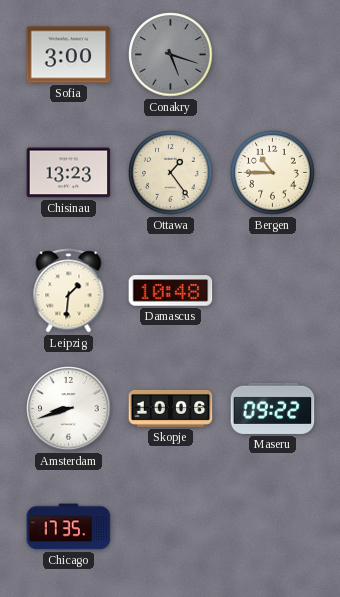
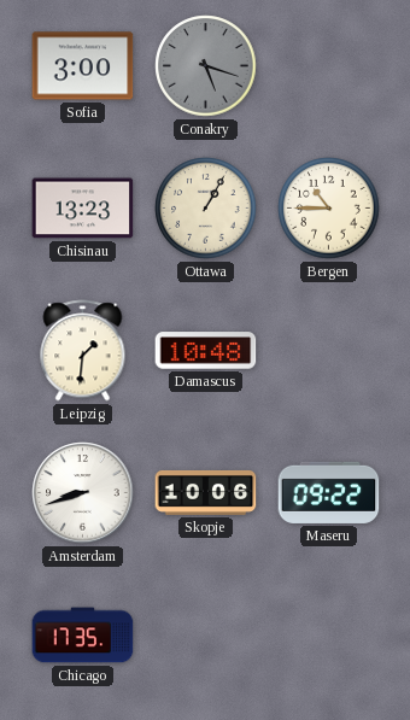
Ottawa: 1:24 -> 1:05 (206, 209)
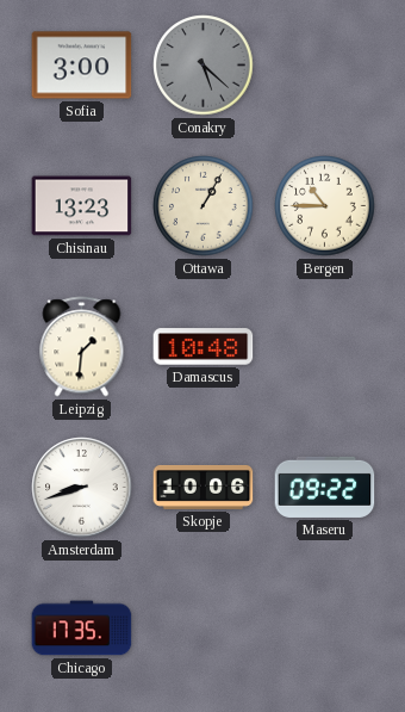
Conakry: 5:18 -> 5:22 (204, 66)
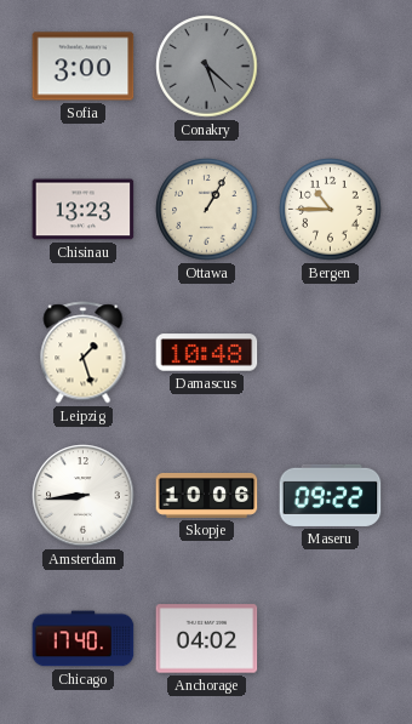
Leipzig: 1:31 -> 1:27 (84, 353)
Amsterdam: 8:42 -> 8:44 (84, 496)
Chicago: 17:35 -> 17:40 (84, 639)
Anchorage: none -> 04:02 (207, 639)
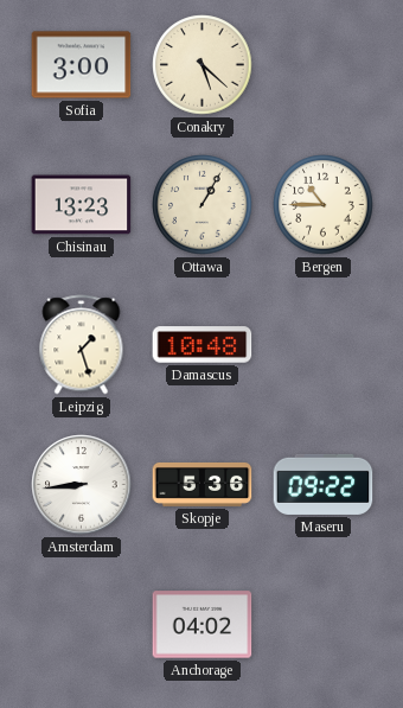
Conakry dial: grey -> cream (203, 65)
Skopje: 10:06 -> 5:36 (203, 484)
Chicago: 17:40 -> none (84, 639)
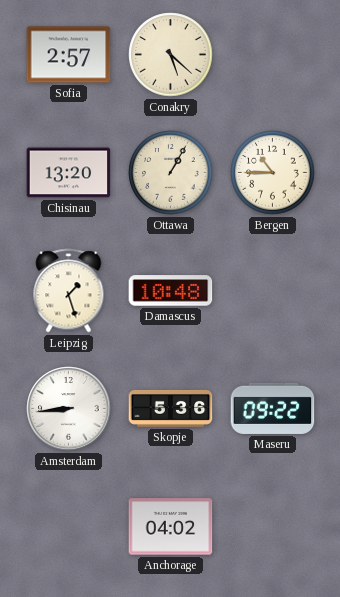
Sofia: 3:00 -> 2:57 (69, 55)
Chisinau: 13:23 -> 13:20 (69, 173)
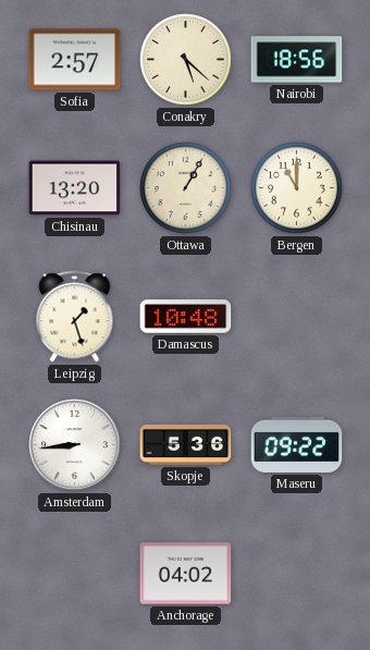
Nairobi: none -> 18:56 (297, 60)
Bergen: 10:45 -> 11:00 (297, 188)
